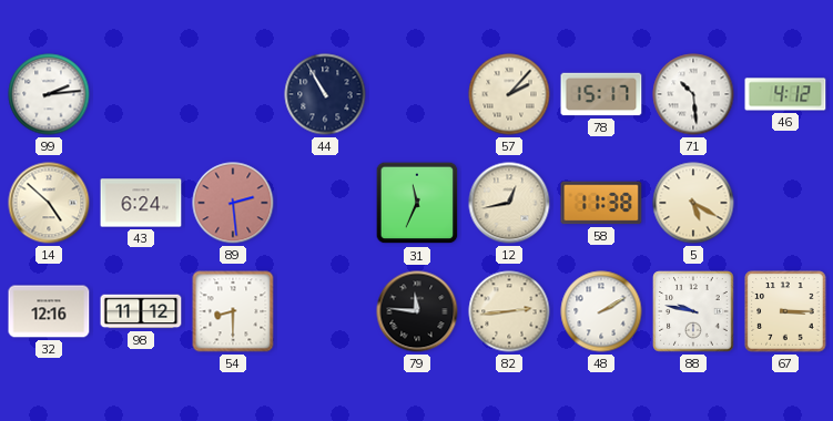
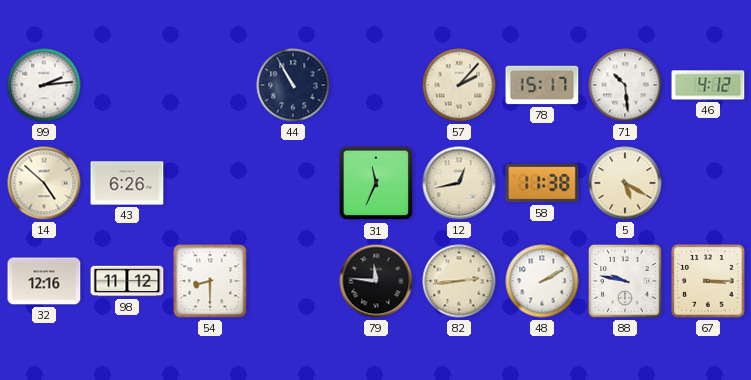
43: 6:24 -> 6:26 (127, 183)
89: 2:29 -> none (233, 203)
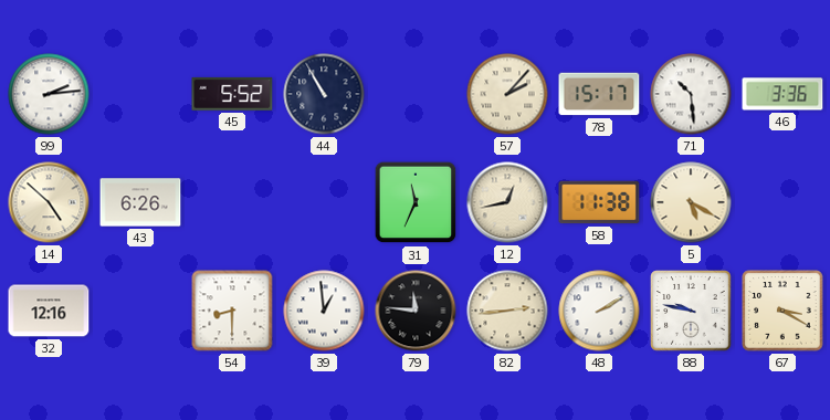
45: none -> 5:52 (232, 94)
46: 4:12 -> 3:36 (782, 94)
98: 11:12 -> none (127, 281)
39: none -> 12:59 (324, 311)
67: 3:15 -> 3:20 (782, 311)
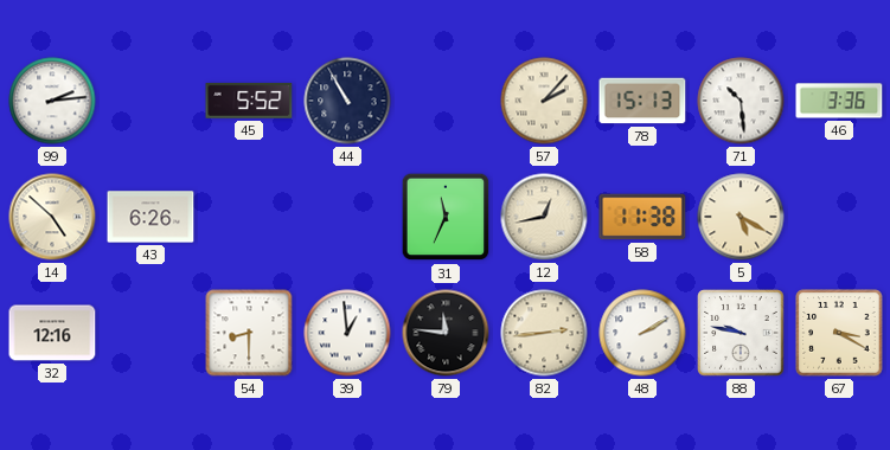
78: 15:17 -> 15:13 (642, 101)
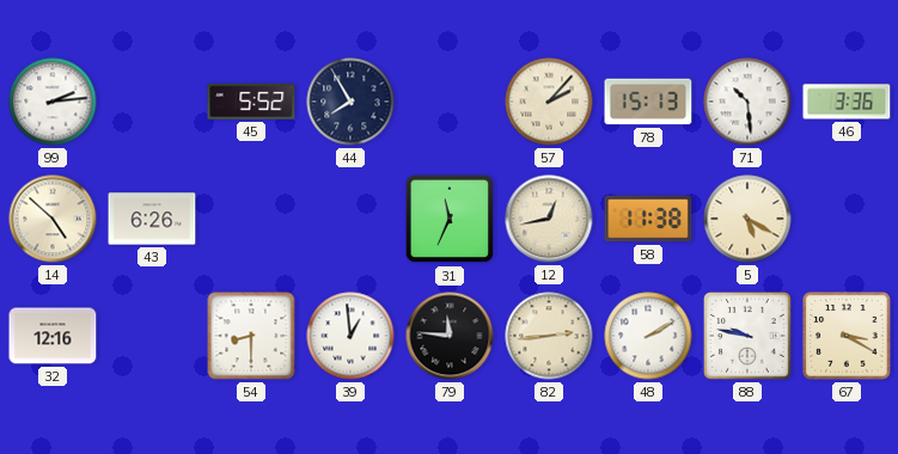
44: 10:55 -> 7:55 (350, 102)
